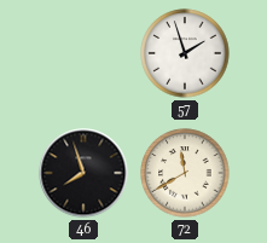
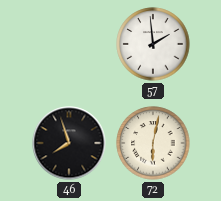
57: 1:57 -> 1:59 (153, 44)
72: 11:40 -> 6:02 (153, 143)
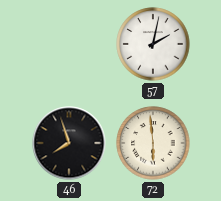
57: 1:59 -> 2:02 (153, 44)
72: 6:02 -> 5:59 (153, 143)
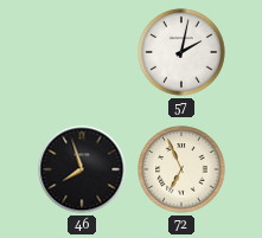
72: 5:59 -> 6:56 (181, 169)
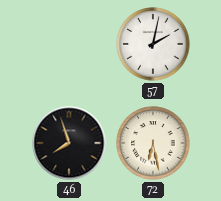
72: 6:56 -> 6:28 (153, 143)
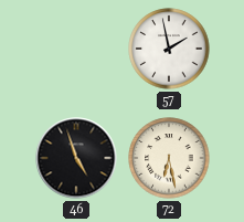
57: 2:02 -> 1:58 (169, 49)
46: 7:57 -> 4:57 (76, 158)
